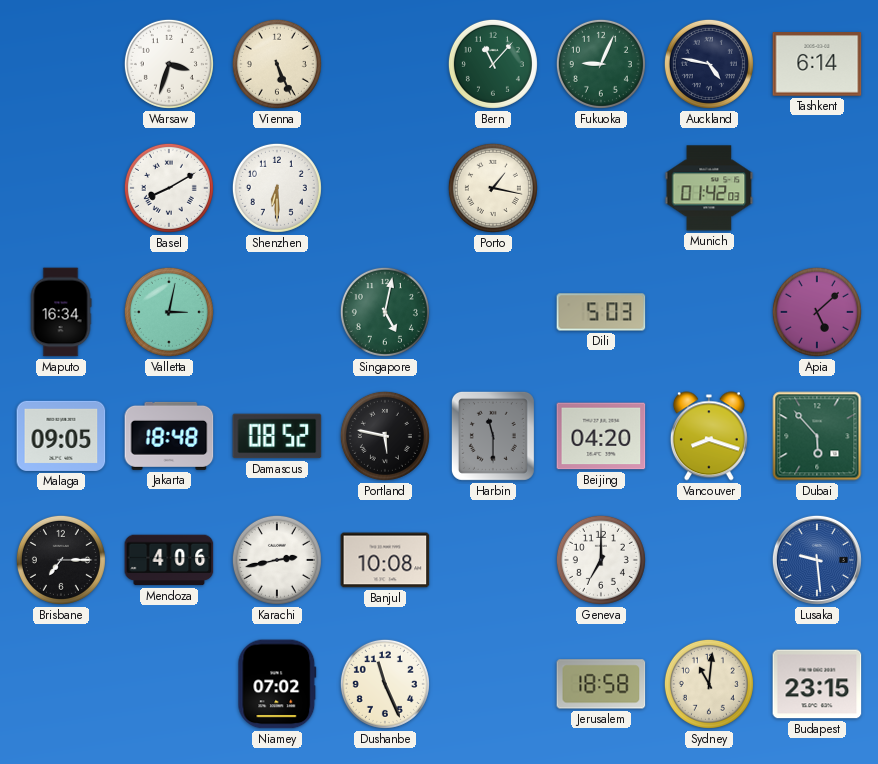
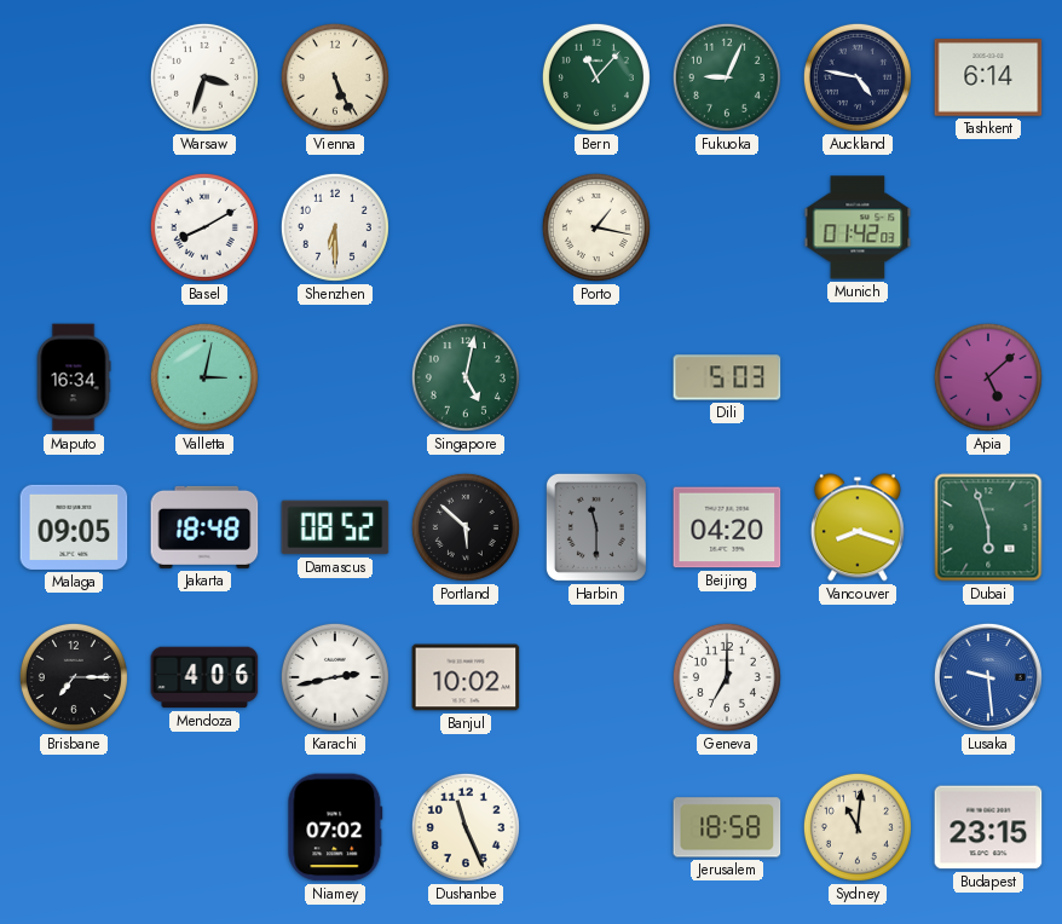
Portland: 5:47 -> 5:52 (466, 527)
Dubai: 5:53 -> 5:57 (988, 527)
Banjul: 10:08 -> 10:02 (466, 677)
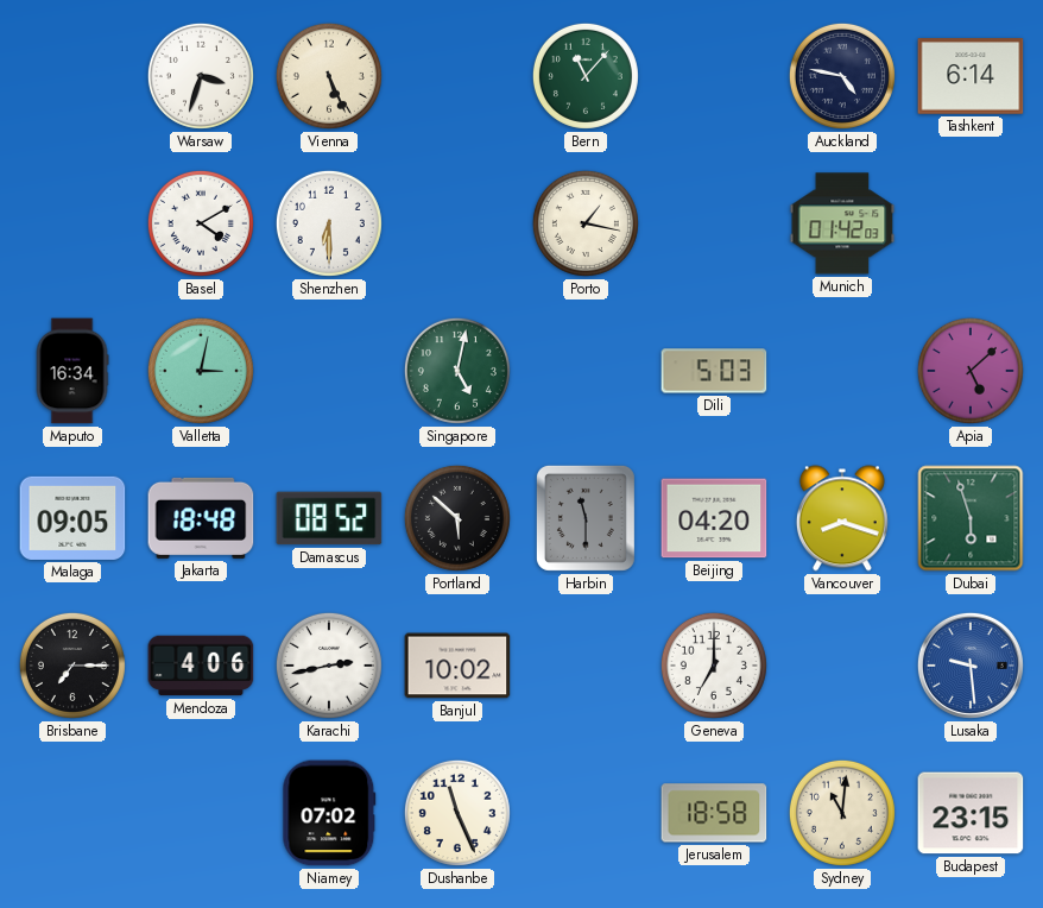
Fukuoka: 9:04 -> none (727, 77)
Basel: 8:10 -> 4:10 (201, 223)
